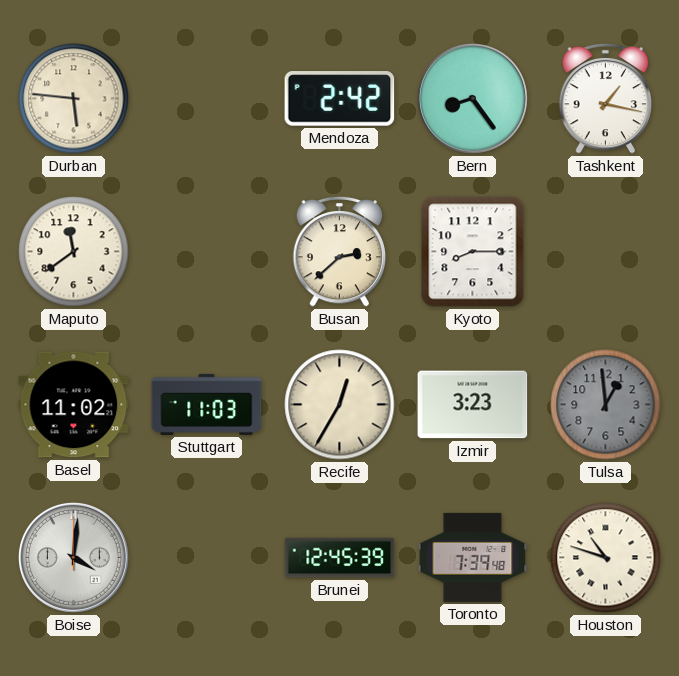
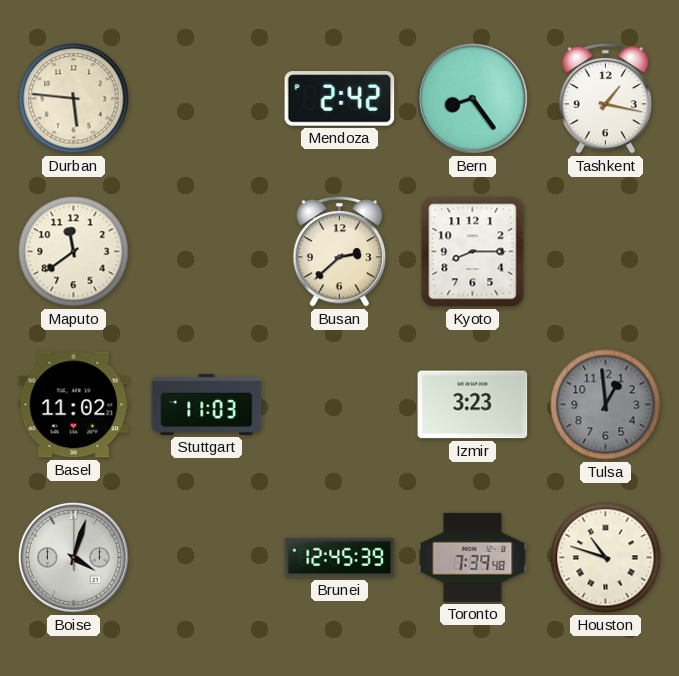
Recife: 12:35 -> none (340, 405)
Boise: 4:01 -> 4:03 (73, 557)
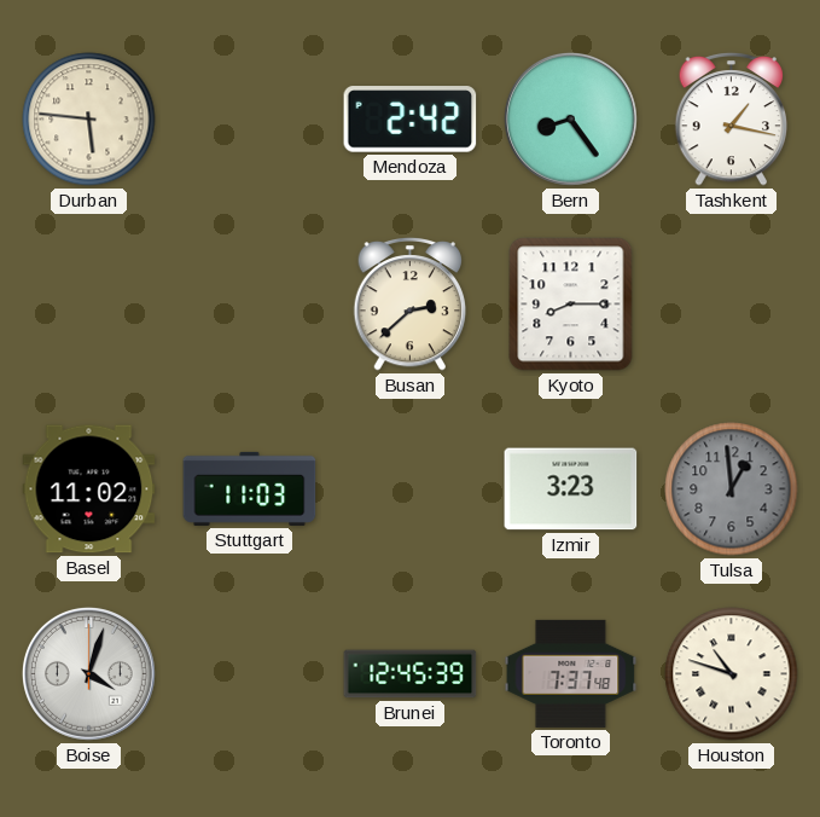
Maputo: 11:39 -> none (74, 252)
Toronto: 7:39 -> 7:37 (571, 673)
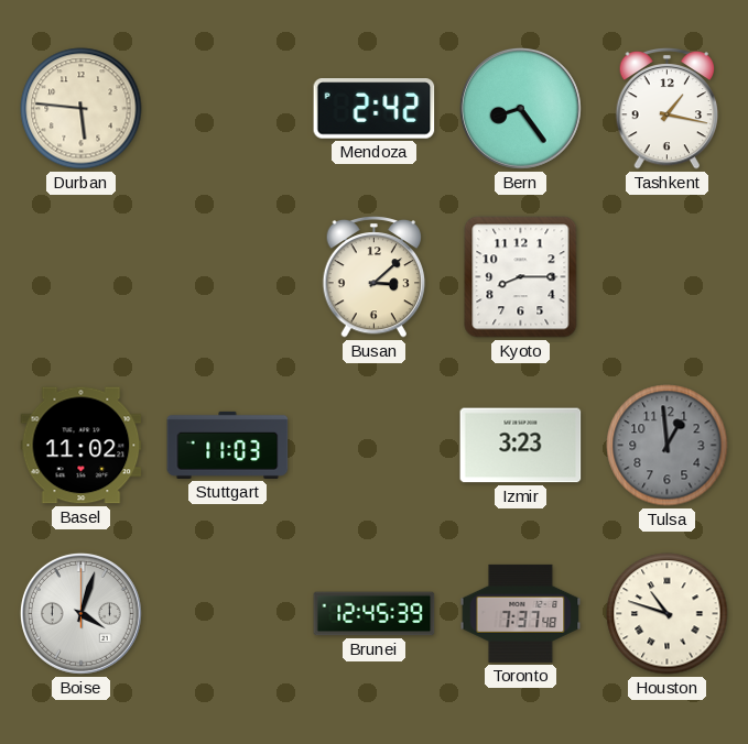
Busan: 2:38 -> 3:08 (375, 276)
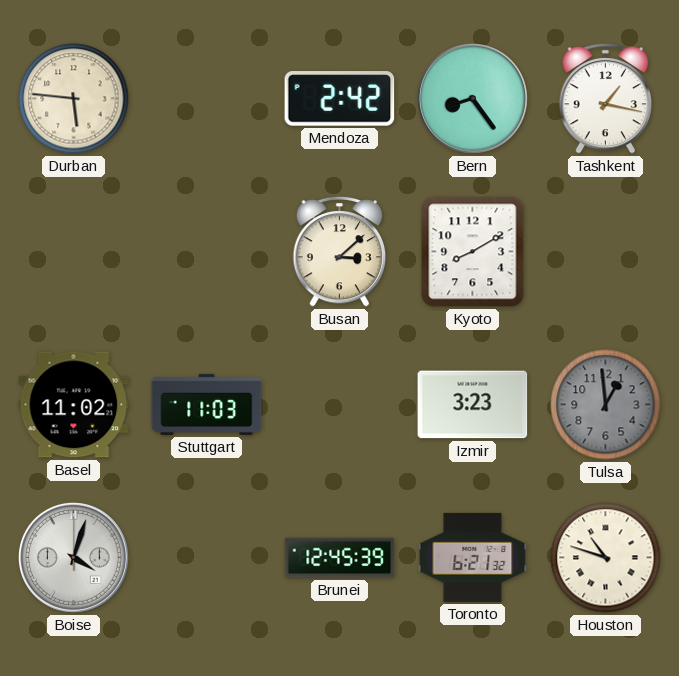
Kyoto: 8:15 -> 8:10 (473, 252)
Toronto: 7:37 -> 6:21 (473, 557)
